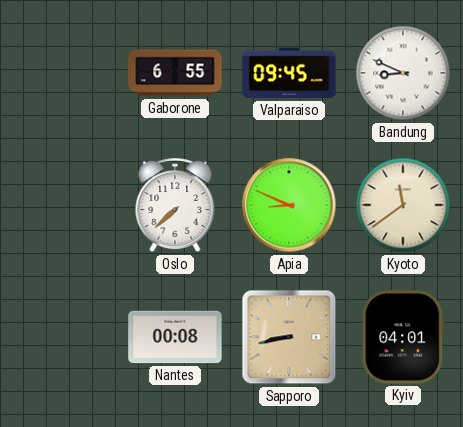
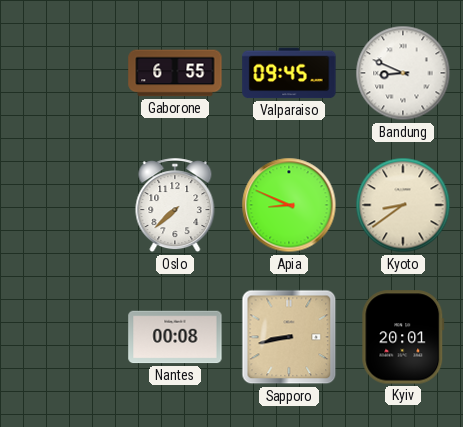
Kyoto: 11:39 -> 8:39 (403, 205)
Kyiv: 04:01 -> 20:01 (403, 337)
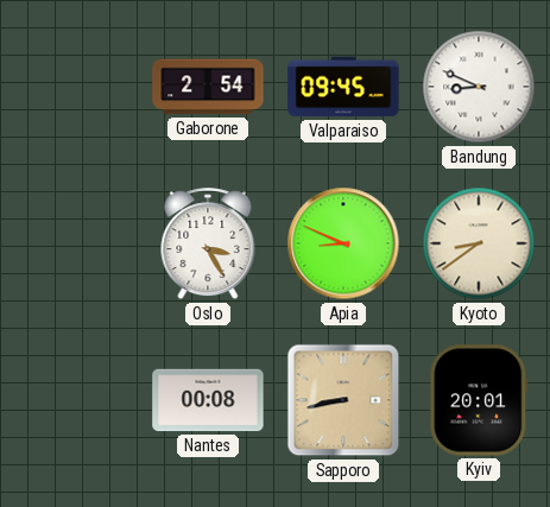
Gaborone: 6:55 -> 2:54 (208, 87)
Oslo: 7:38 -> 3:25 (208, 245)
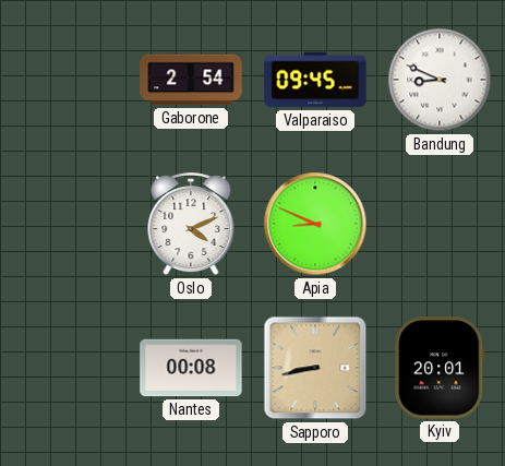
Oslo: 3:25 -> 4:11 (191, 225)
Kyoto: 8:39 -> none (479, 243)
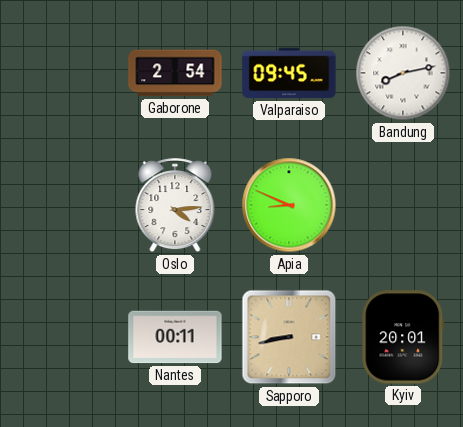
Bandung: 8:49 -> 8:13 (403, 73)
Oslo: 4:11 -> 4:14 (175, 206)
Nantes: 00:08 -> 00:11 (175, 337)
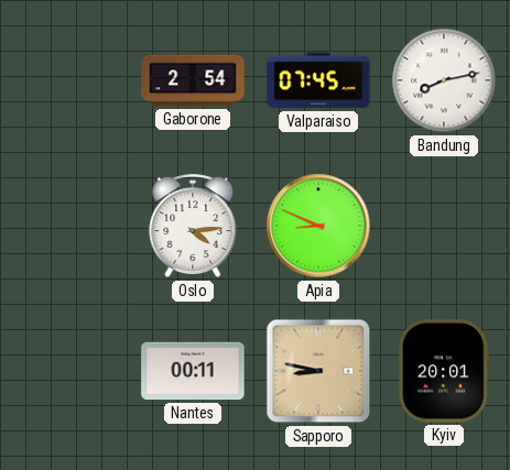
Valparaiso: 09:45 -> 07:45 (318, 80)
Sapporo: 8:43 -> 8:47 (318, 371)
